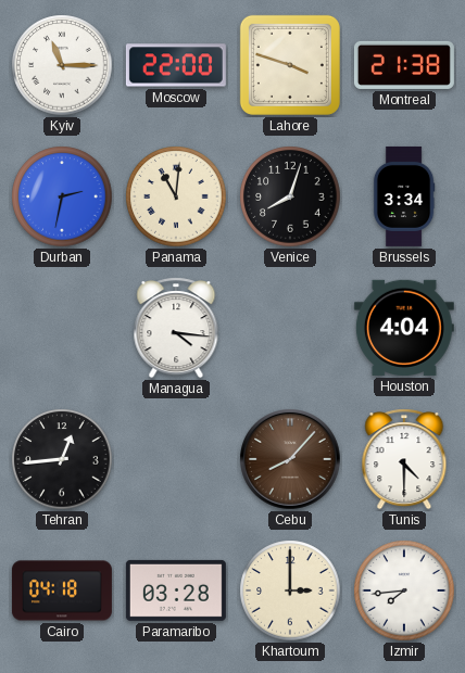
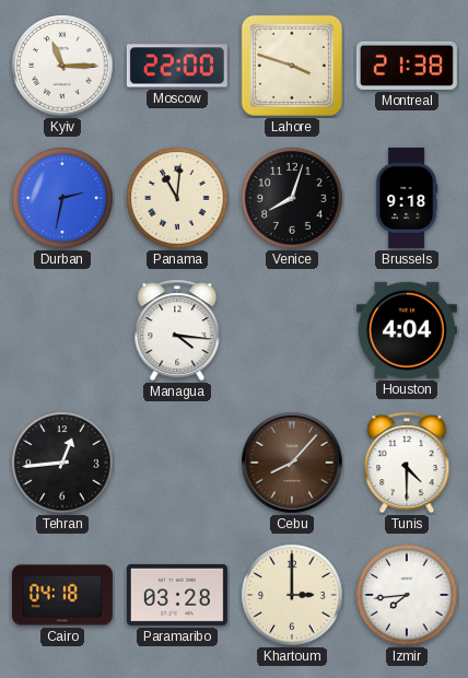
Brussels: 3:34 -> 9:18 (407, 198)
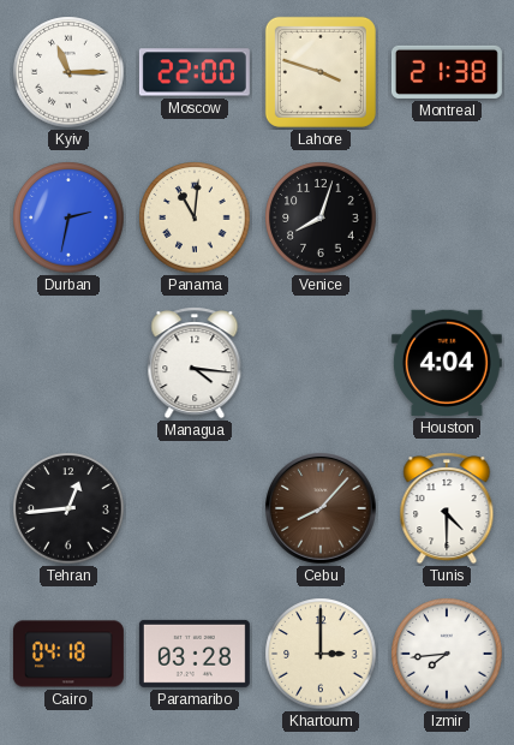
Brussels: 9:18 -> none (407, 198)
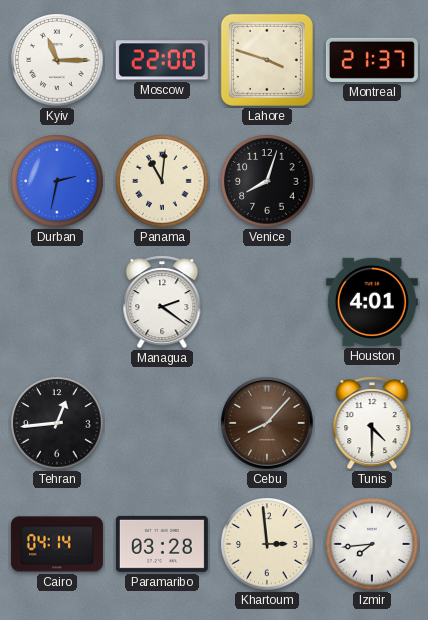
Montreal: 21:38 -> 21:37 (372, 60)
Managua: 4:16 -> 2:21 (162, 302)
Houston: 4:04 -> 4:01 (372, 302)
Cairo: 04:18 -> 04:14 (57, 544)
Khartoum: 3:00 -> 2:59 (267, 544)
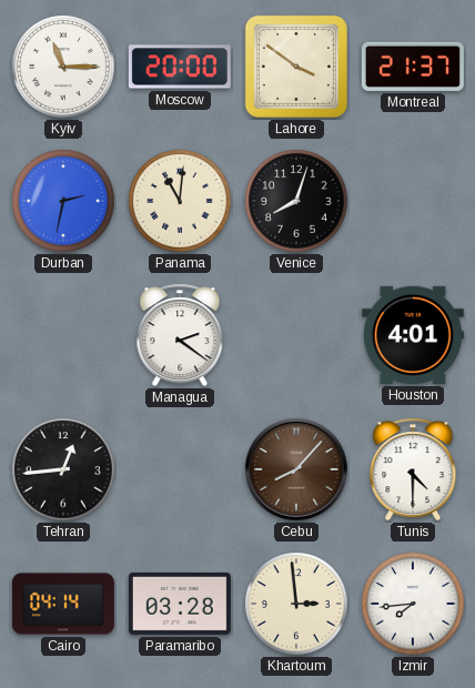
Moscow: 22:00 -> 20:00 (180, 67)
Lahore: 3:48 -> 3:51 (296, 67)
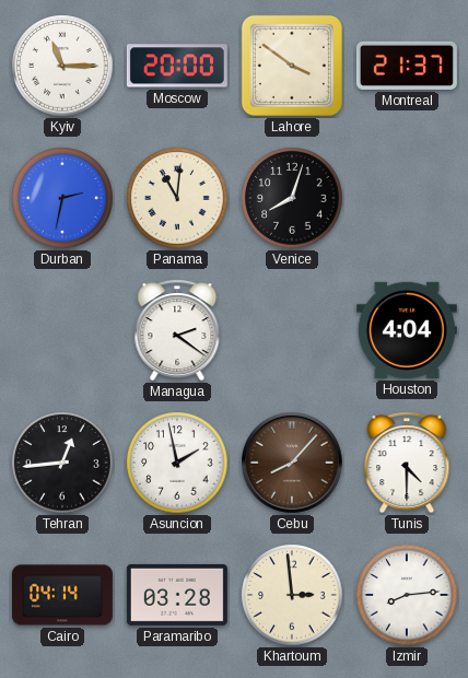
Houston: 4:01 -> 4:04 (407, 330)
Asuncion: none -> 1:58 (177, 463)
Izmir: 7:44 -> 8:14 (407, 595)
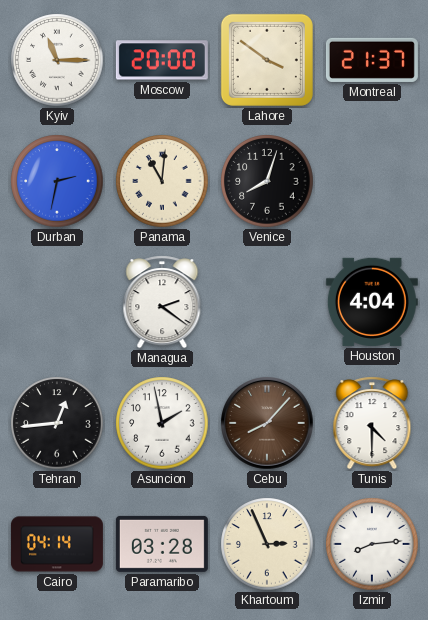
Khartoum: 2:59 -> 2:56 (267, 544)
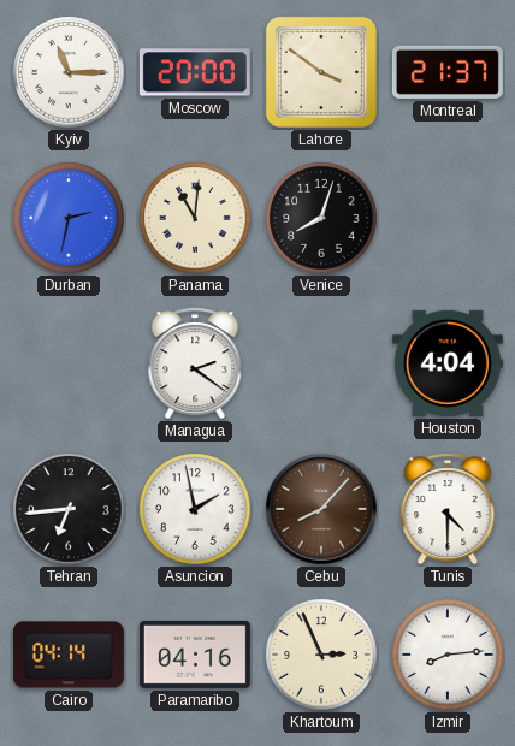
Tehran: 12:44 -> 6:44 (69, 509)
Paramaribo: 03:28 -> 04:16 (195, 655)
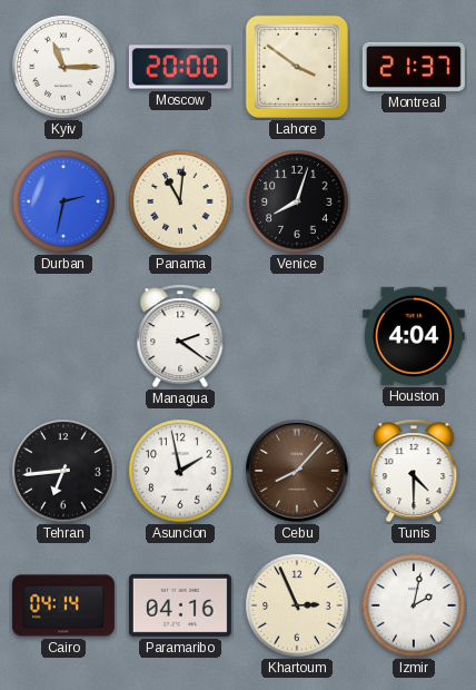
Izmir: 8:14 -> 2:02 (414, 605)
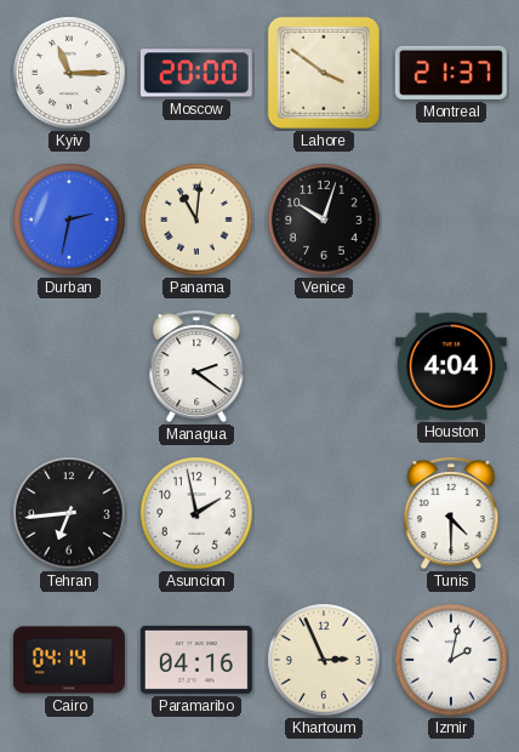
Venice: 8:03 -> 10:03 (324, 220)
Cebu: 8:07 -> none (297, 471)
